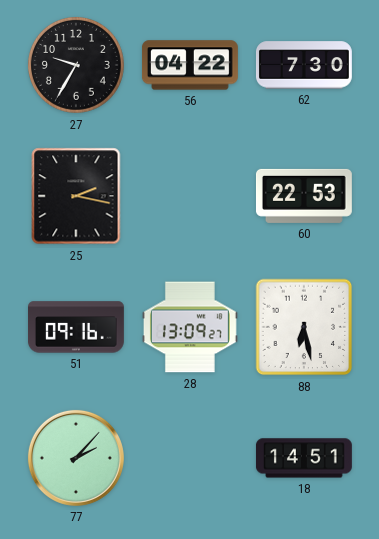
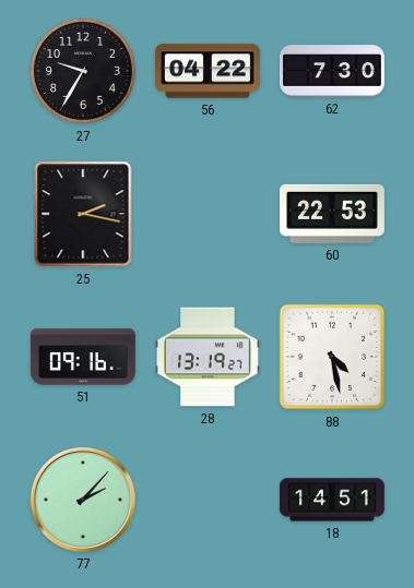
28: 13:09 -> 13:19 (208, 357)
88: 6:28 -> 4:28 (332, 357)
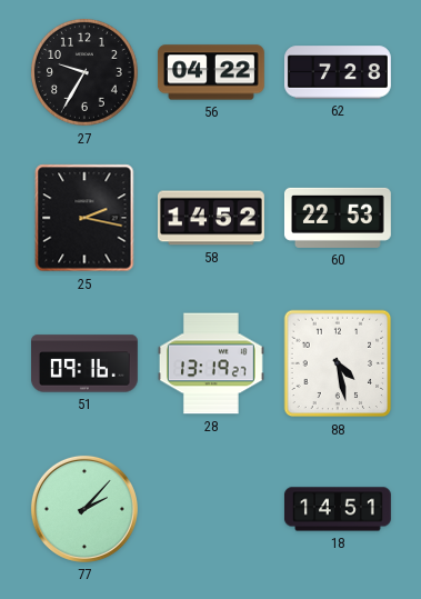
62: 7:30 -> 7:28 (338, 72)
58: none -> 14:52 (211, 218)
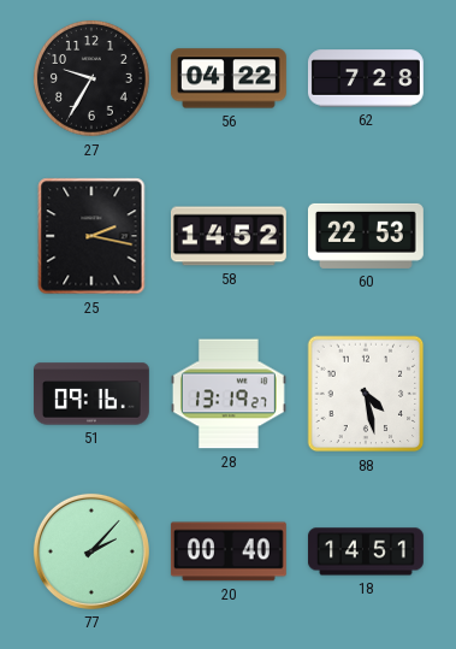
20: none -> 00:40 (229, 551)
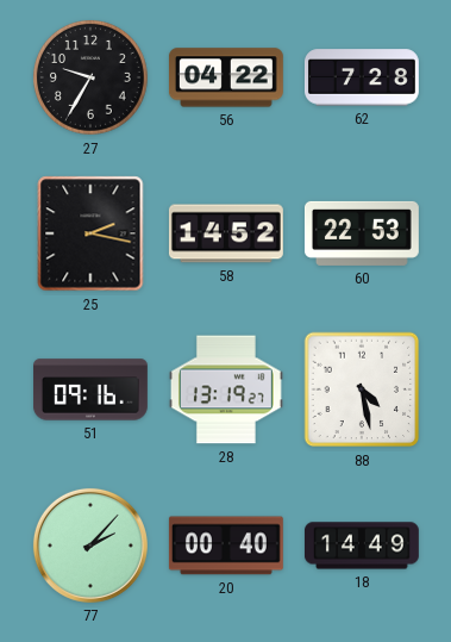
18: 14:51 -> 14:49 (362, 546)
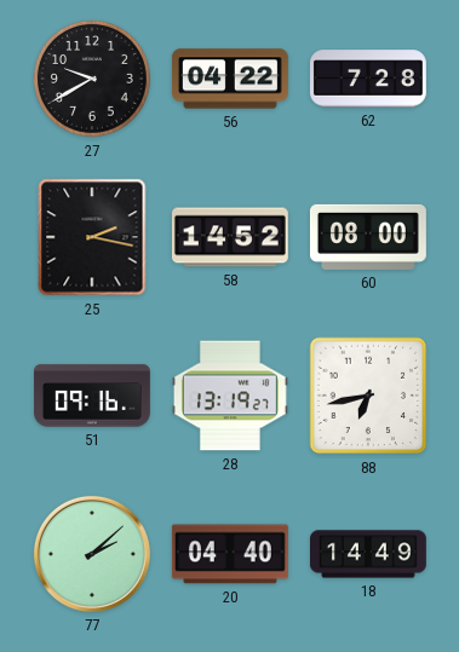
27: 9:35 -> 9:40 (92, 79)
60: 22:53 -> 08:00 (368, 237)
88: 4:28 -> 6:43 (368, 396)
77: 2:07 -> 2:08 (92, 554)
20: 00:40 -> 04:40 (230, 554)
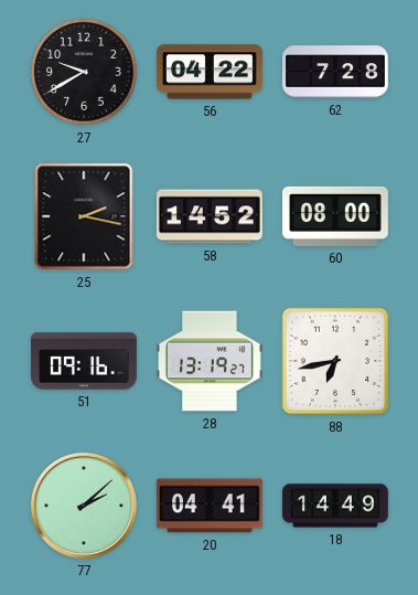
20: 04:40 -> 04:41 (210, 506)
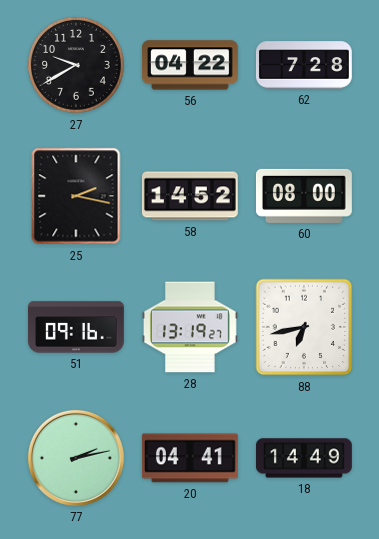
77: 2:08 -> 2:13 (76, 458)
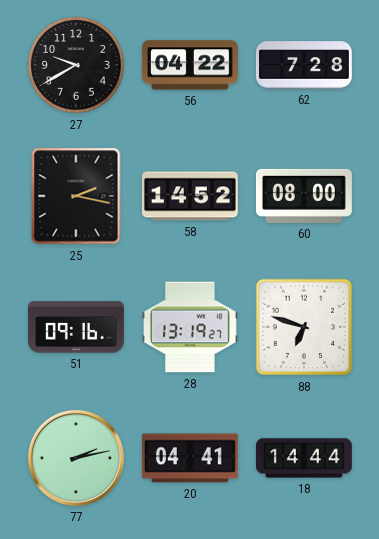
88: 6:43 -> 6:48 (304, 327)
18: 14:49 -> 14:44 (304, 458)
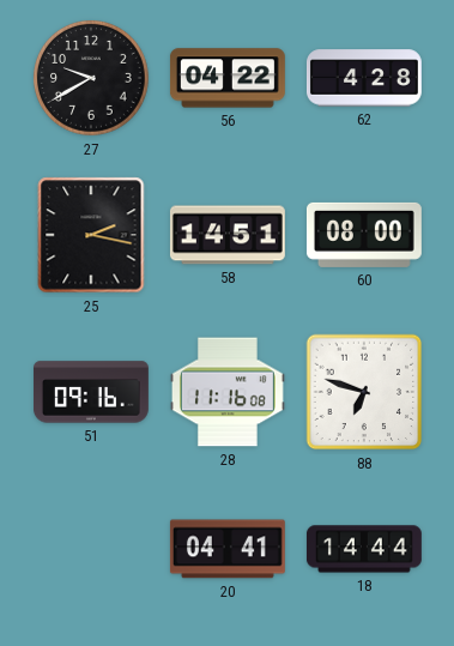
62: 7:28 -> 4:28 (364, 78)
58: 14:52 -> 14:51 (228, 235)
28: 13:19 -> 11:16 (228, 392)
77: 2:13 -> none (76, 458)
